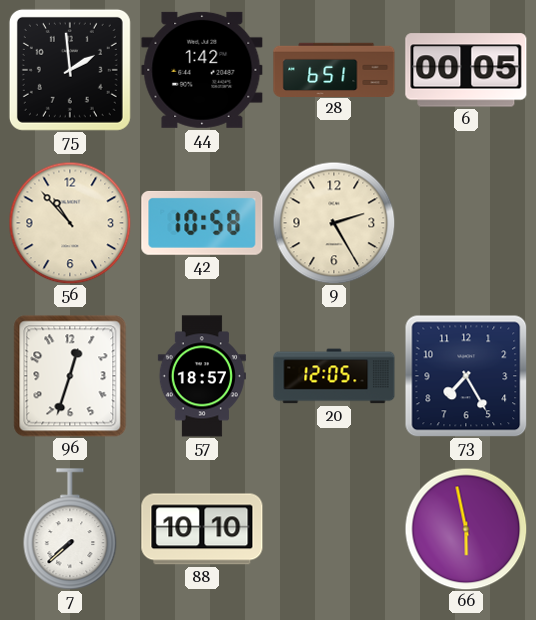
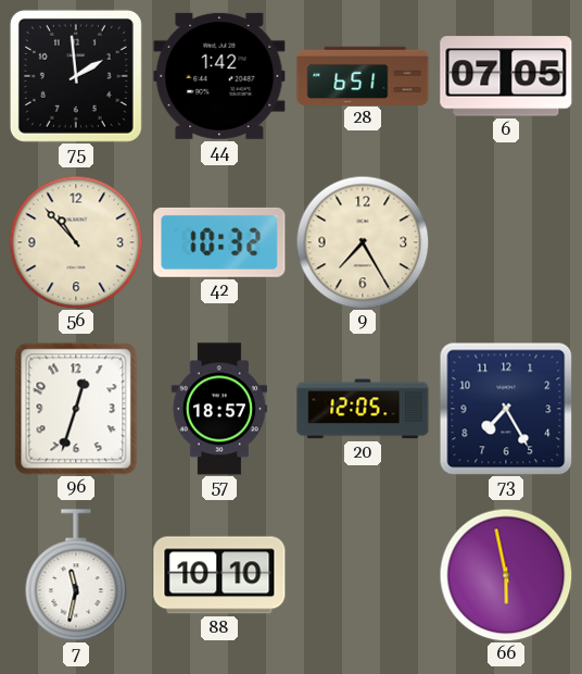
6: 00:05 -> 07:05 (506, 76)
42: 10:58 -> 10:32 (219, 242)
9: 2:25 -> 7:25 (363, 242)
7: 7:38 -> 11:32 (76, 575)
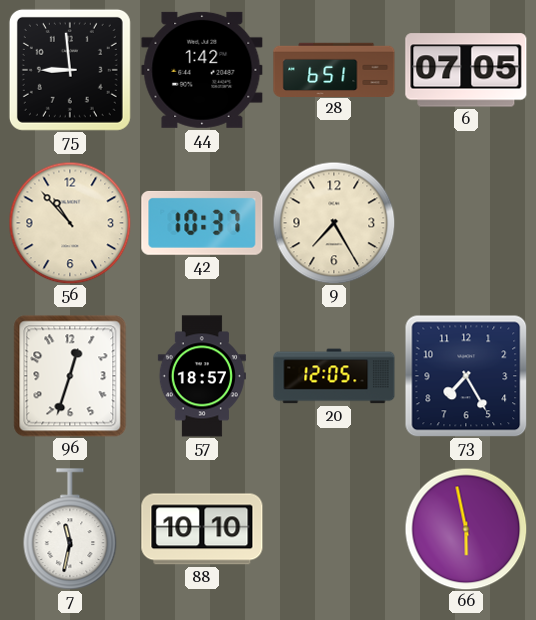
75: 1:59 -> 8:59 (70, 70)
42: 10:32 -> 10:37 (202, 223)
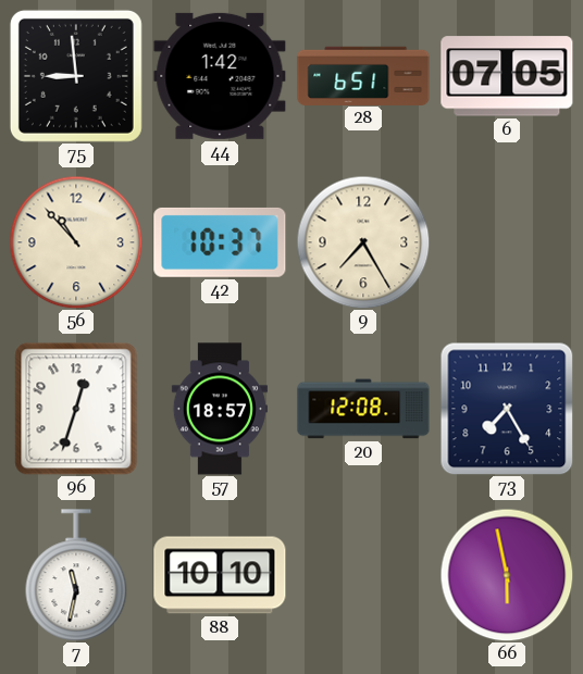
20: 12:05 -> 12:08 (363, 409)
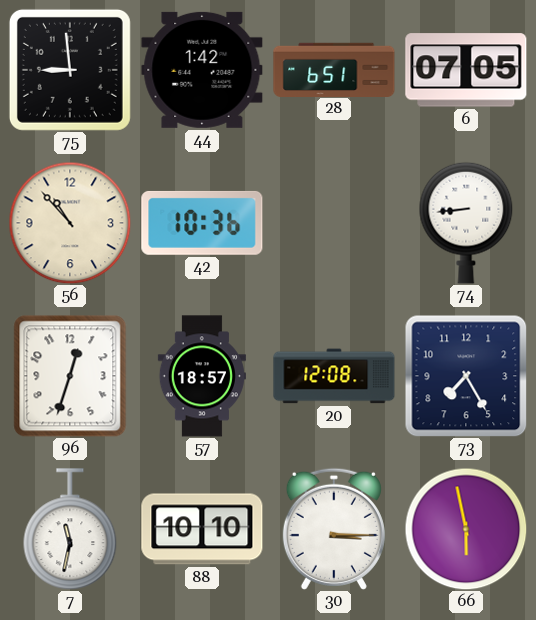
42: 10:37 -> 10:36 (202, 223)
9: 7:25 -> none (363, 242)
74: none -> 8:44 (466, 223)
30: none -> 3:15 (334, 529)
